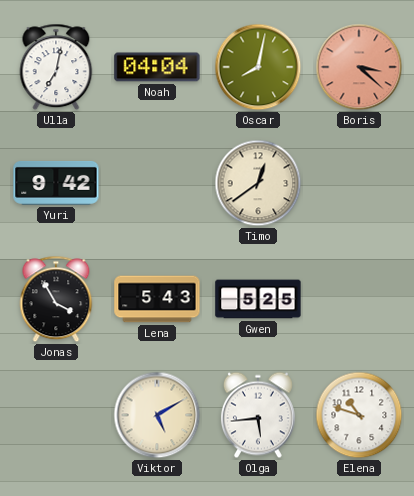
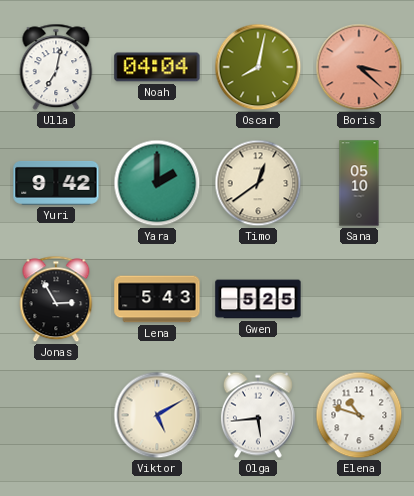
Yara: none -> 2:00 (157, 183)
Sana: none -> 05:10 (359, 183)
Jonas: 3:55 -> 2:55 (56, 299)
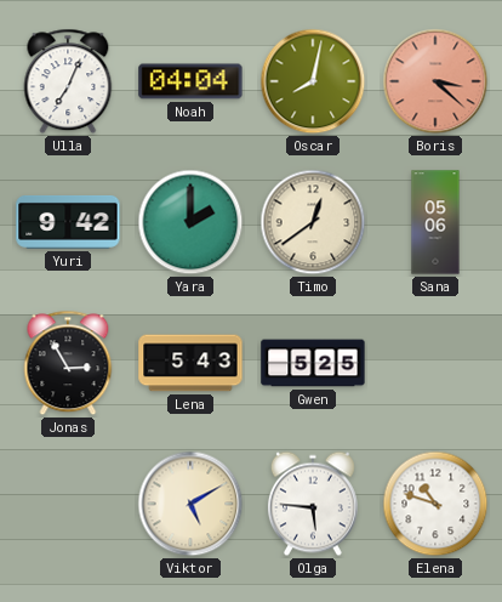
Ulla: 7:02 -> 7:04 (68, 81)
Sana: 05:10 -> 05:06 (435, 222)
Olga: 5:44 -> 5:46 (313, 504)
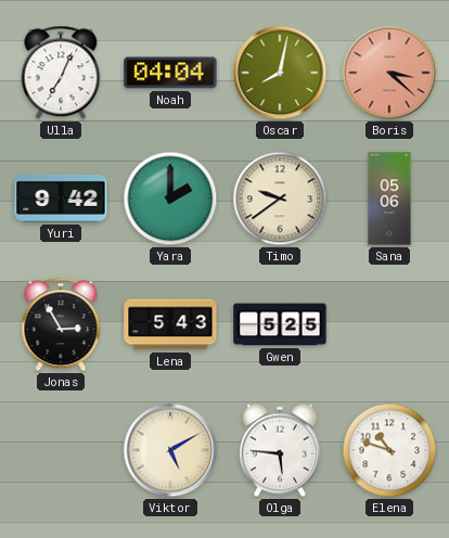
Timo: 12:39 -> 9:39 (280, 198)
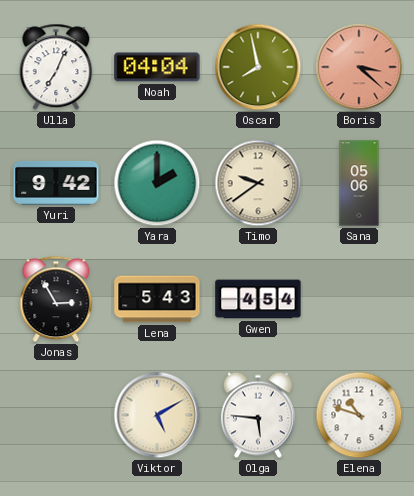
Oscar: 8:02 -> 7:58 (258, 67)
Gwen: 5:25 -> 4:54 (258, 299)
